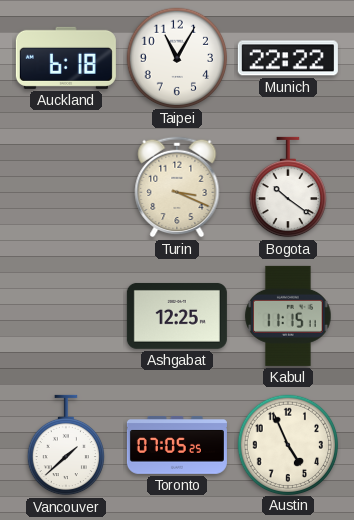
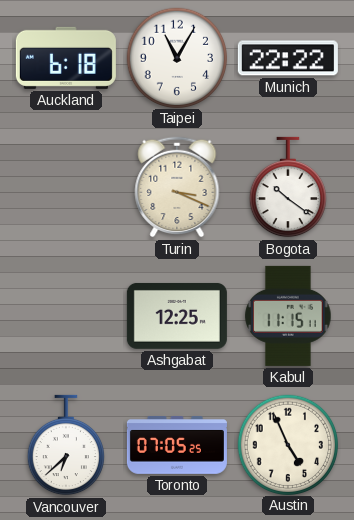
Vancouver: 1:38 -> 6:38 (65, 445)
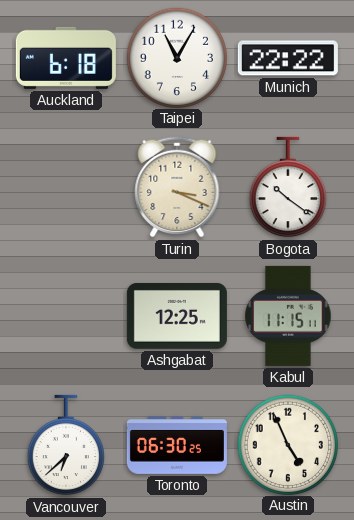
Toronto: 07:05 -> 06:30 (177, 446)
